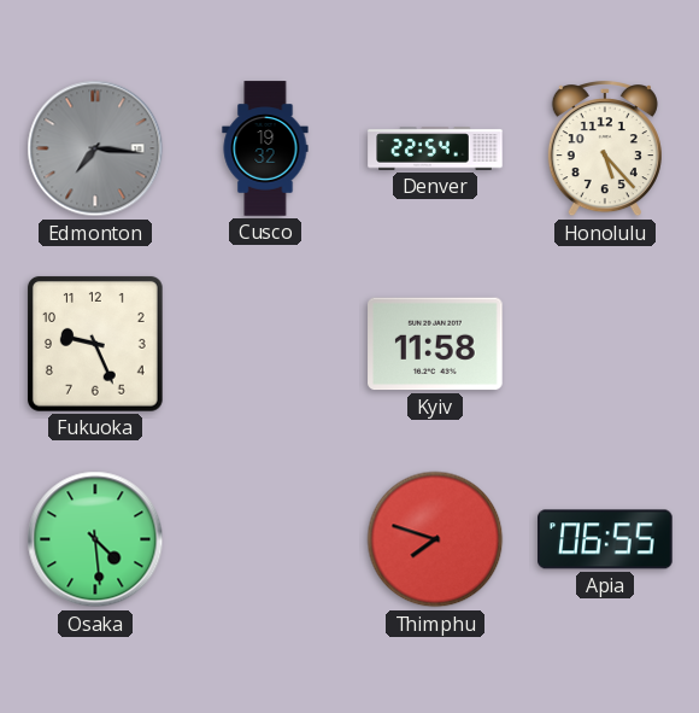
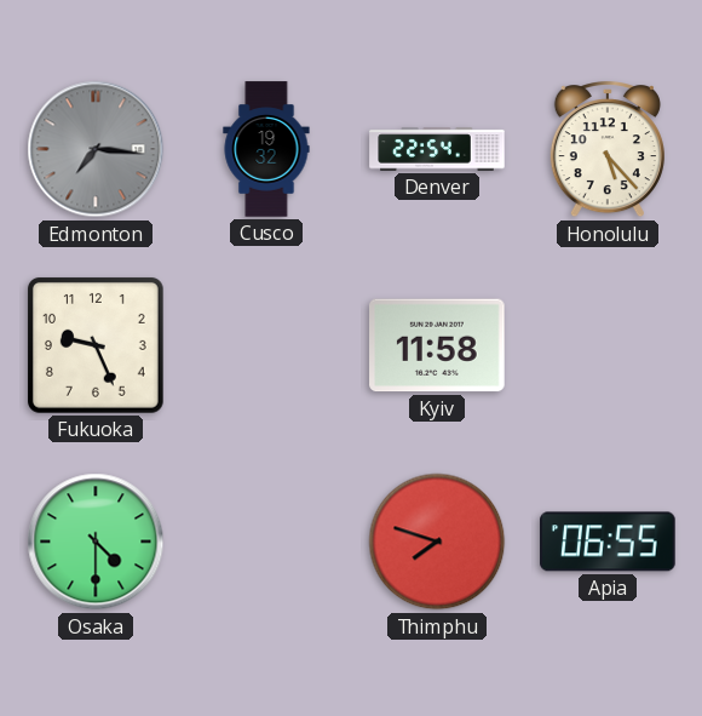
Osaka: 4:29 -> 4:30 (96, 542)
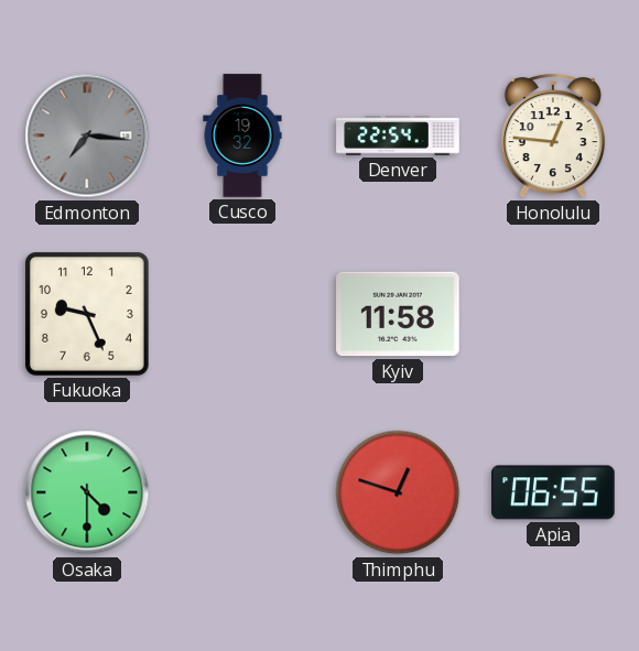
Honolulu: 5:23 -> 12:46 (553, 137)
Thimphu: 7:48 -> 12:48 (398, 492)
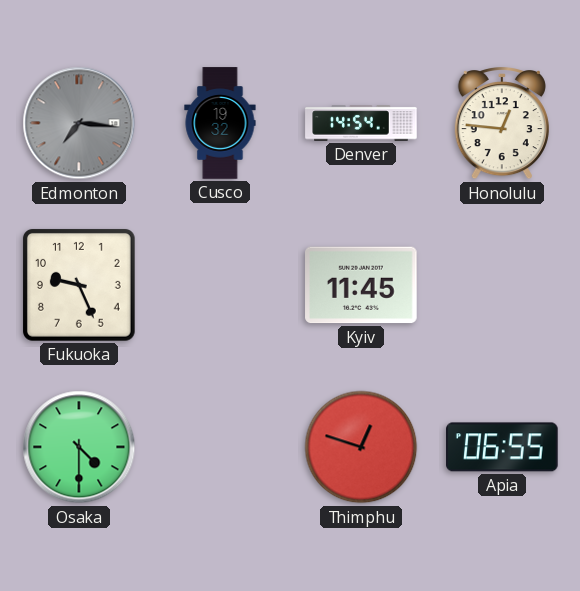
Denver: 22:54 -> 14:54 (361, 123)
Kyiv: 11:58 -> 11:45 (361, 285)
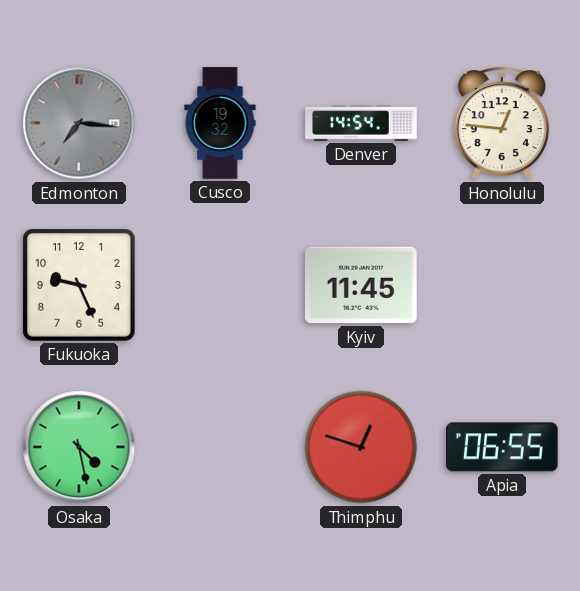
Osaka: 4:30 -> 4:28 (79, 447)
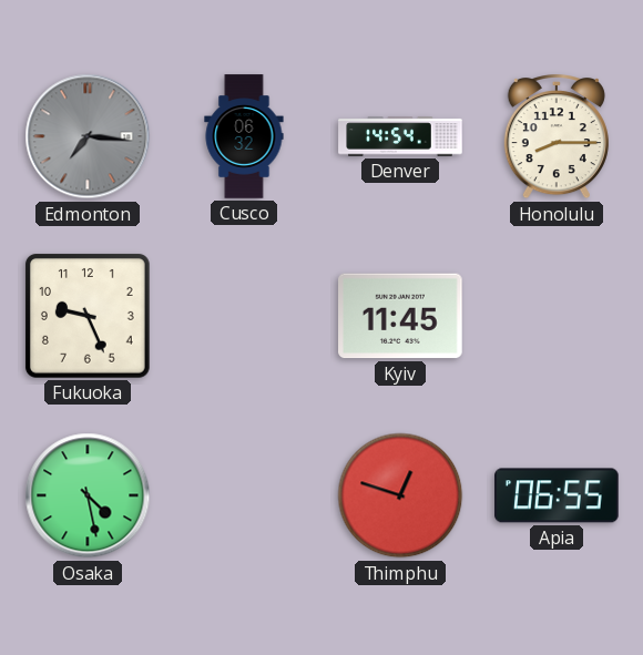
Cusco: 19:32 -> 06:32 (244, 136)
Honolulu: 12:46 -> 8:15 (557, 137)
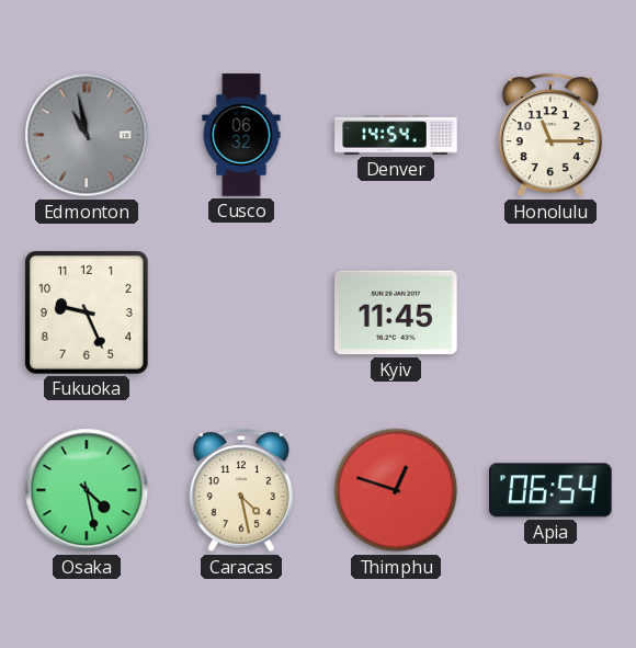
Edmonton: 7:16 -> 10:58 (87, 135)
Honolulu: 8:15 -> 11:15 (550, 136)
Caracas: none -> 4:28 (241, 491)
Apia: 06:55 -> 06:54 (550, 490)
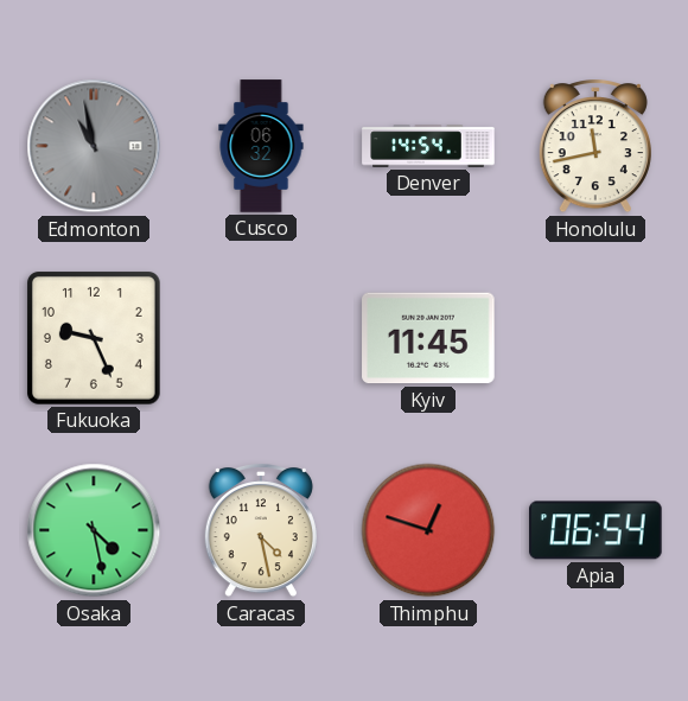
Honolulu: 11:15 -> 11:43 (595, 147)
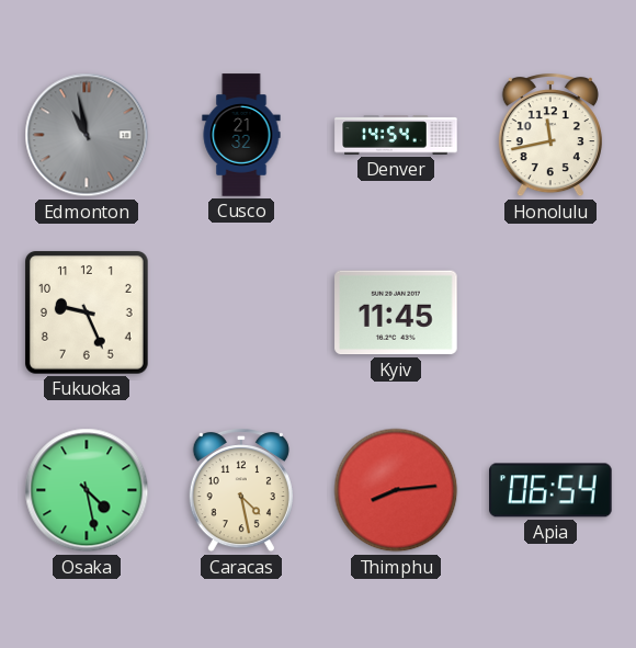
Cusco: 06:32 -> 21:32 (241, 135)
Thimphu: 12:48 -> 8:14 (396, 490)
